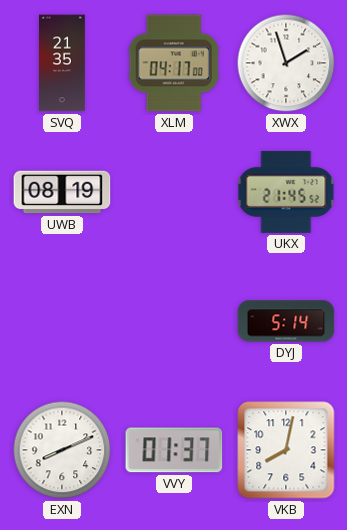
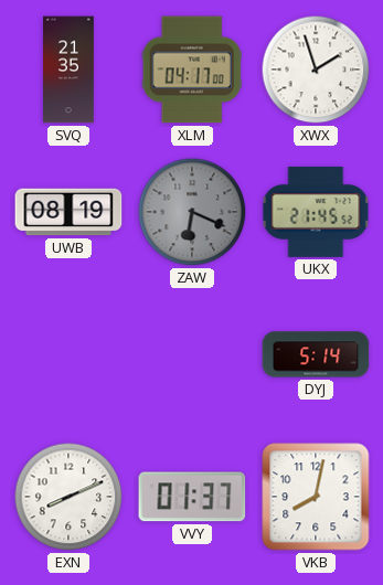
ZAW: none -> 6:19 (192, 212)
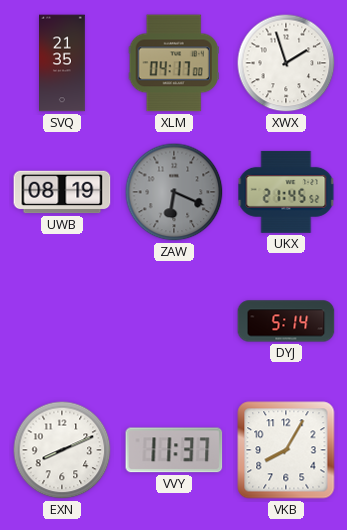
VVY: 01:37 -> 11:37 (174, 450)
VKB: 8:02 -> 8:05 (286, 450)
